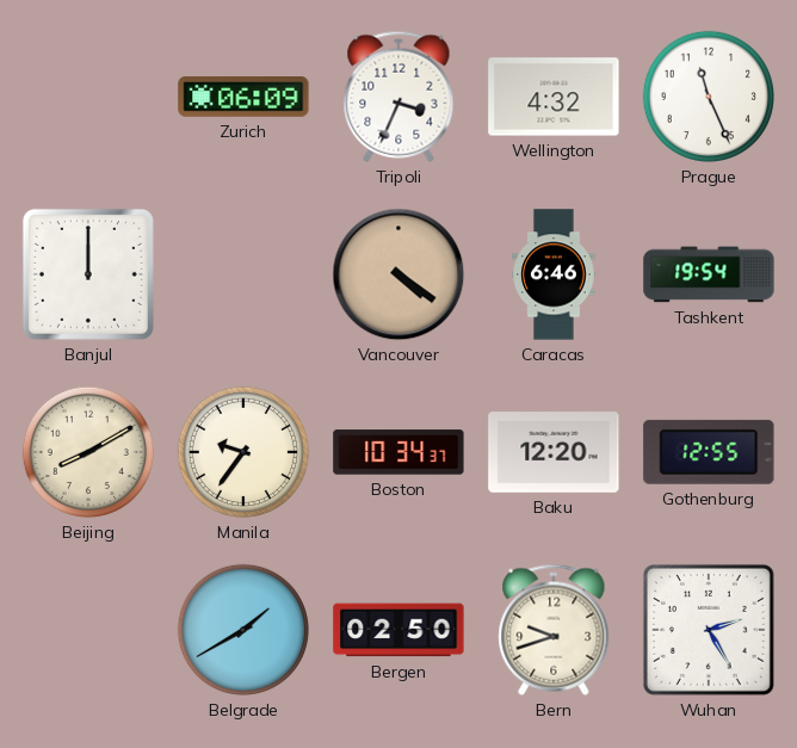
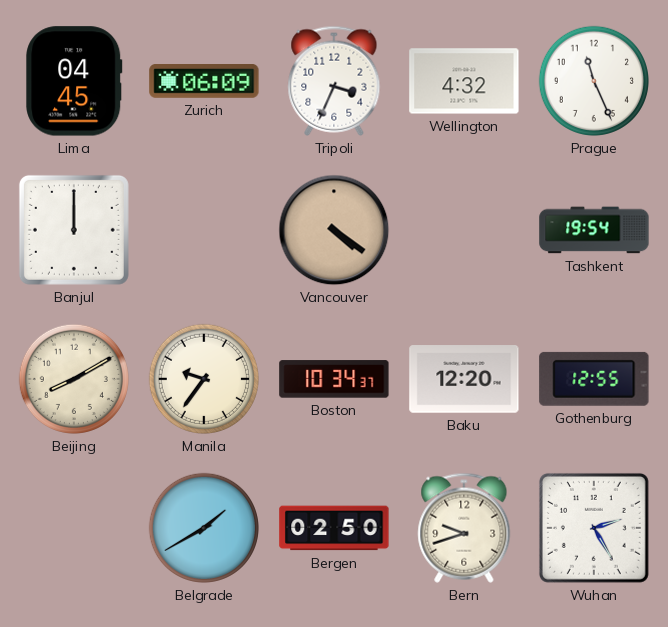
Lima: none -> 04:45 (74, 81)
Caracas: 6:46 -> none (554, 274)
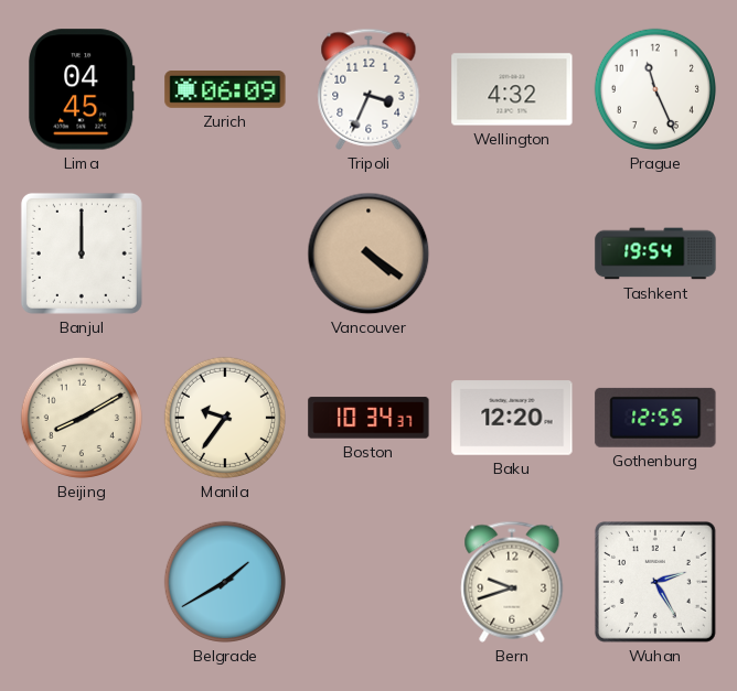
Bergen: 02:50 -> none (334, 528)
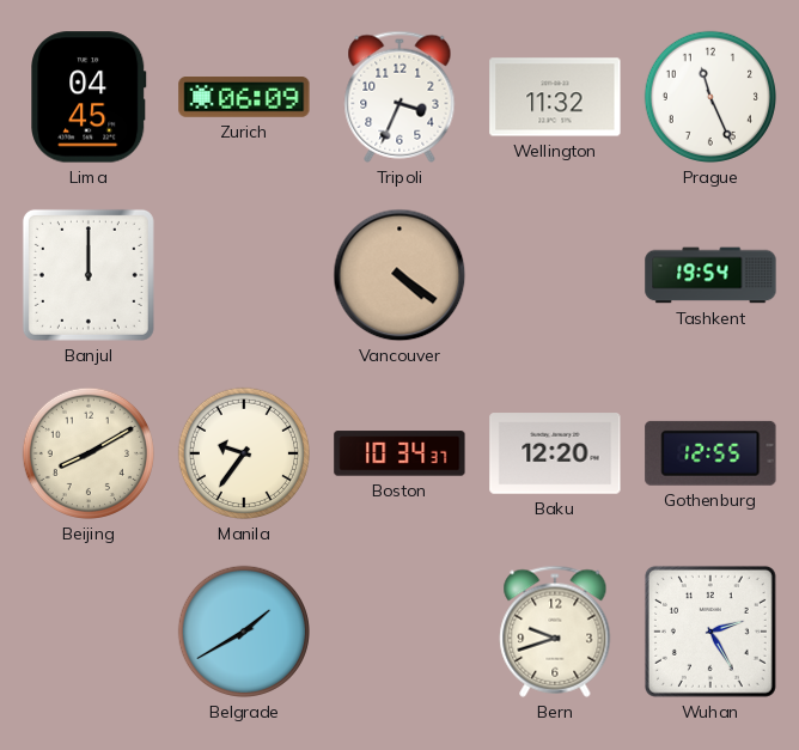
Wellington: 4:32 -> 11:32 (555, 97)
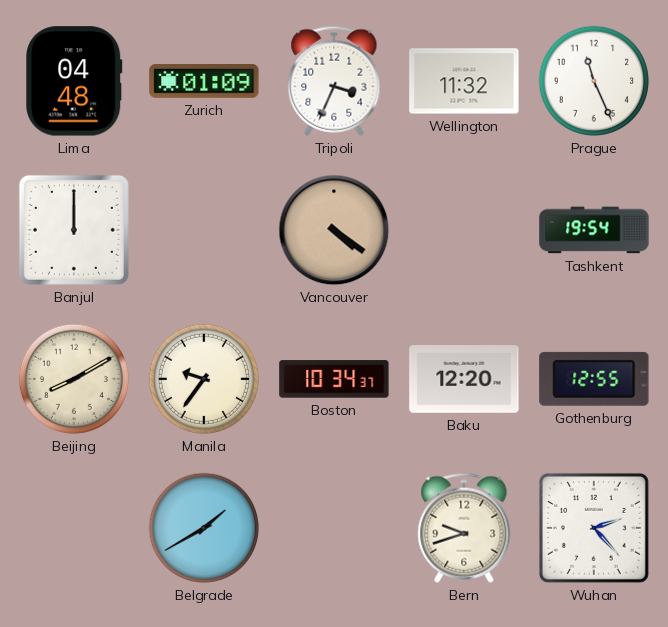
Lima: 04:45 -> 04:48 (74, 81)
Zurich: 06:09 -> 01:09 (204, 82)
Wuhan: 2:25 -> 2:23 (594, 528)
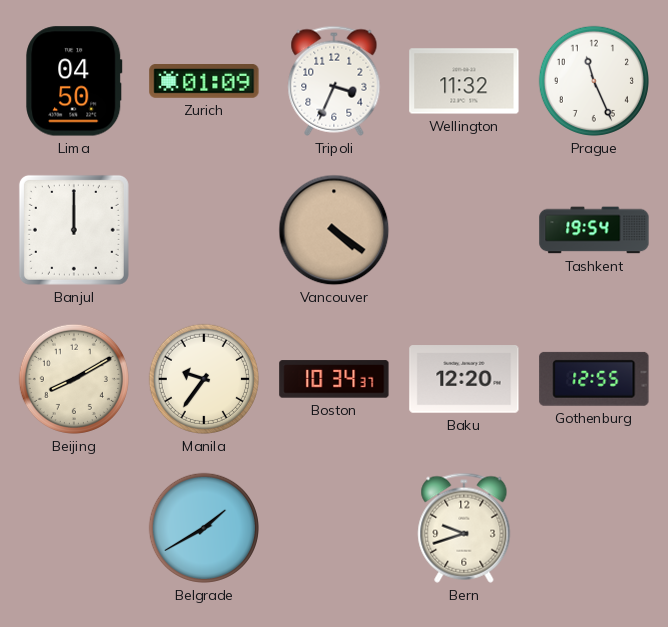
Lima: 04:48 -> 04:50 (74, 81)
Wuhan: 2:23 -> none (594, 528)
